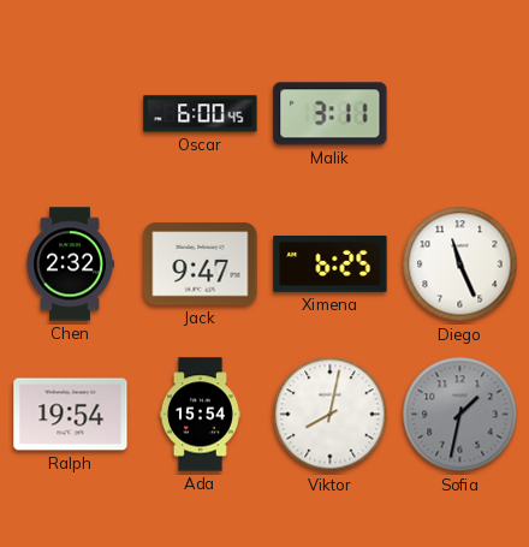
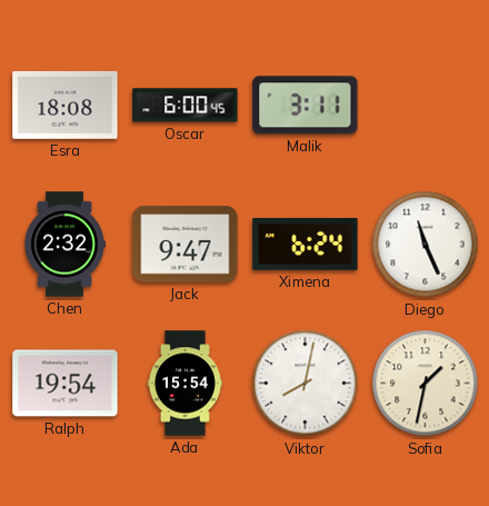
Esra: none -> 18:08 (66, 105)
Ximena: 6:25 -> 6:24 (306, 244)
Sofia dial: grey -> cream (426, 384)
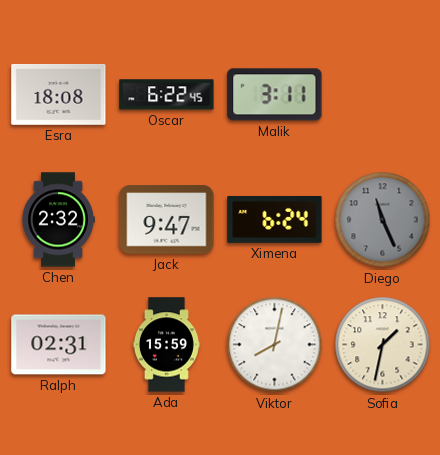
Oscar: 6:00 -> 6:22 (167, 95)
Diego dial: white -> grey (383, 220)
Ralph: 19:54 -> 02:31 (59, 345)
Ada: 15:54 -> 15:59 (166, 345)
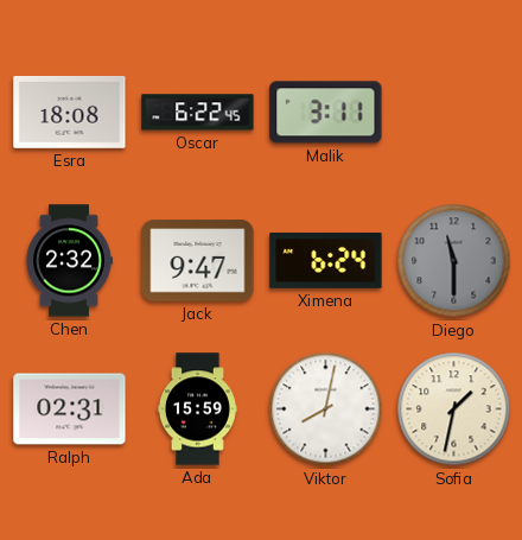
Diego: 11:26 -> 11:30 (454, 261)
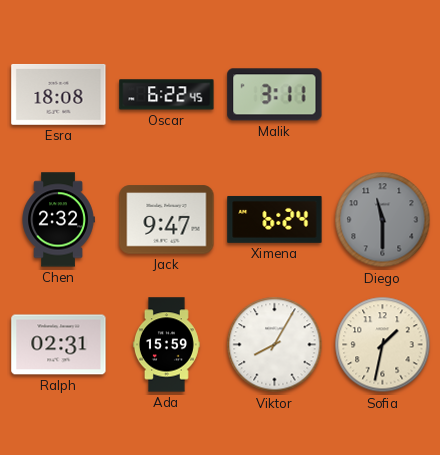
Viktor: 8:02 -> 8:05 (275, 345)
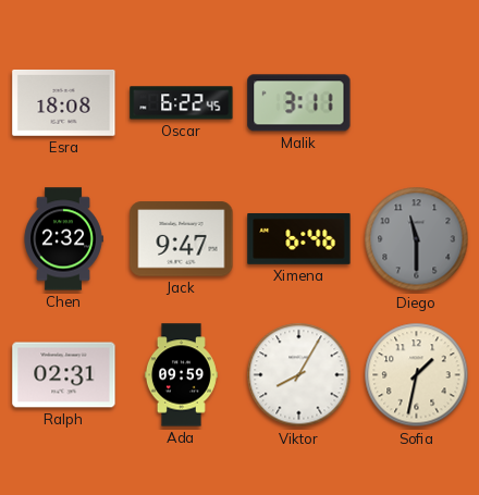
Ximena: 6:24 -> 6:46 (299, 238)
Ada: 15:59 -> 09:59 (181, 375)
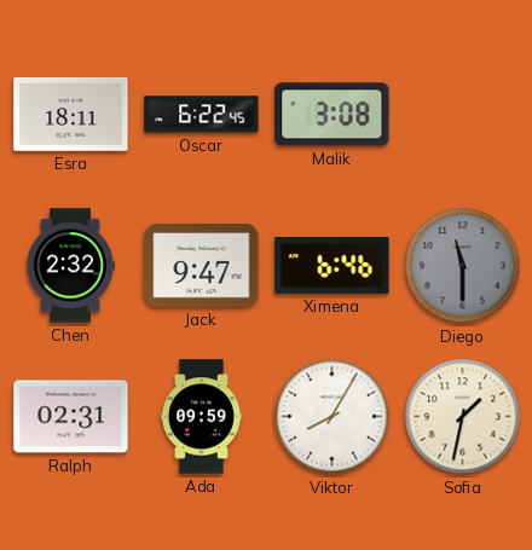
Esra: 18:08 -> 18:11 (71, 114)
Malik: 3:11 -> 3:08 (332, 115)
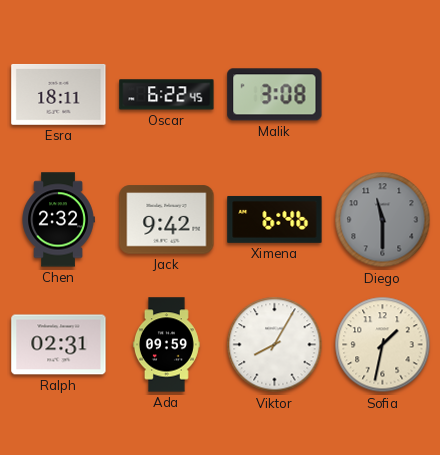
Jack: 9:47 -> 9:42 (167, 220)
